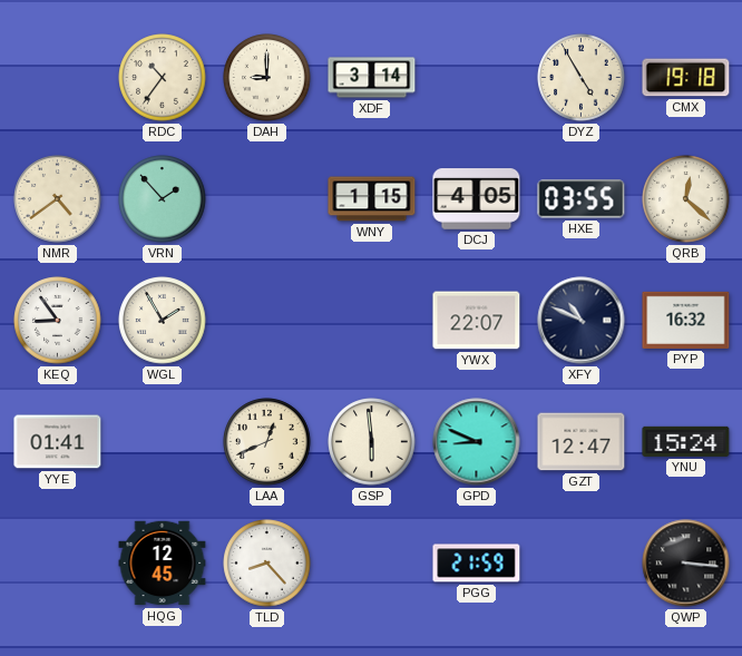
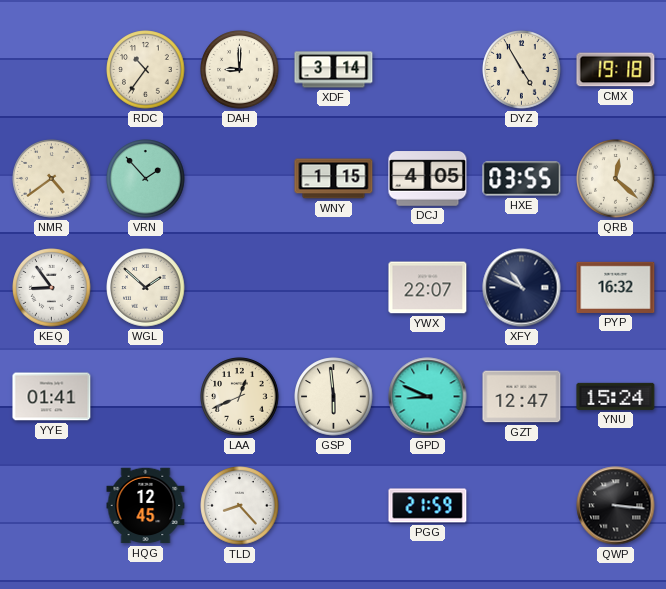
WGL: 1:55 -> 1:52 (146, 288)
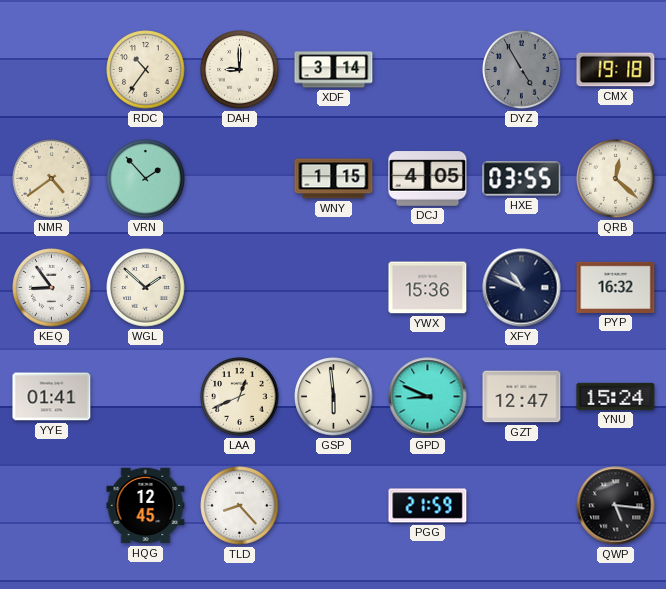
DYZ dial: cream -> grey (522, 70)
YWX: 22:07 -> 15:36 (428, 288)
QWP: 3:16 -> 5:16 (616, 506)
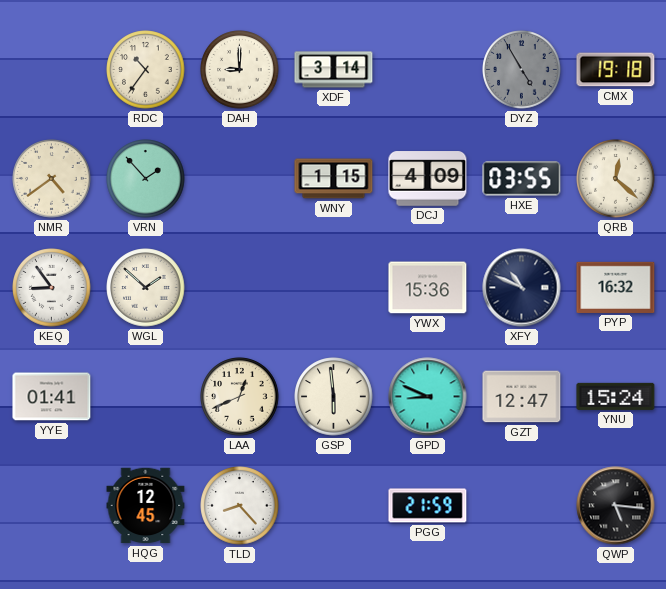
DCJ: 4:05 -> 4:09 (428, 179)
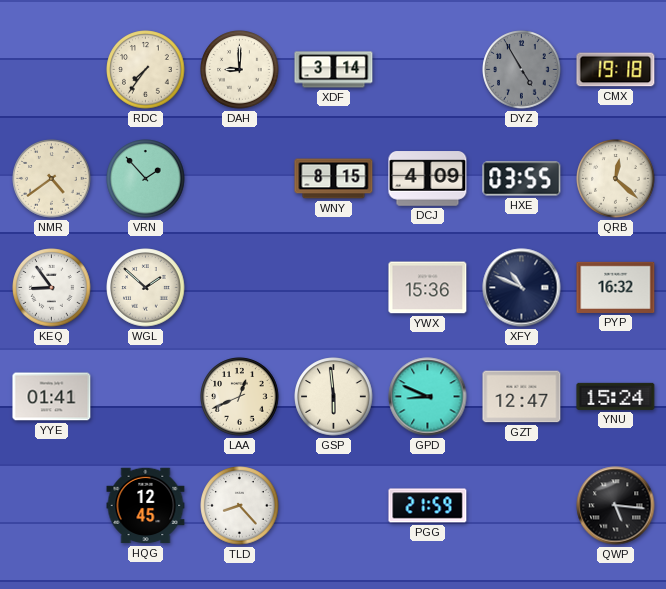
RDC: 10:36 -> 7:36 (146, 70)
WNY: 1:15 -> 8:15 (334, 179)
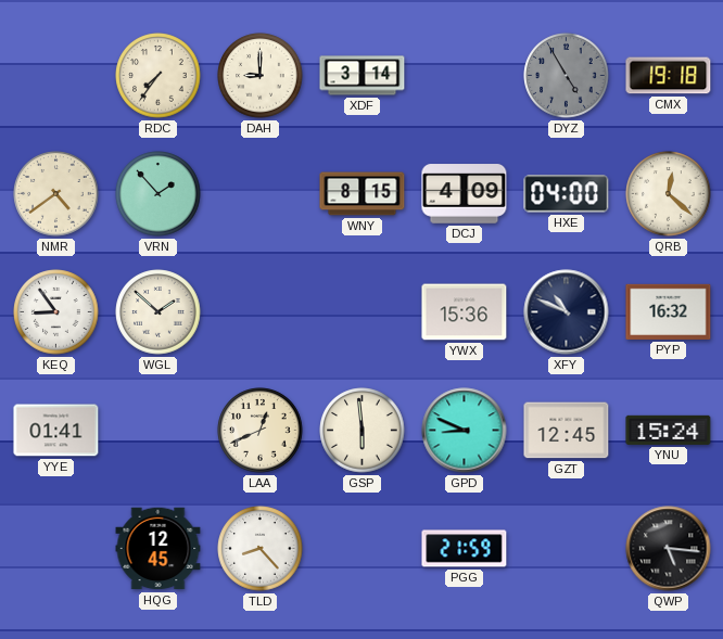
HXE: 03:55 -> 04:00 (567, 194)
GZT: 12:47 -> 12:45 (567, 431)
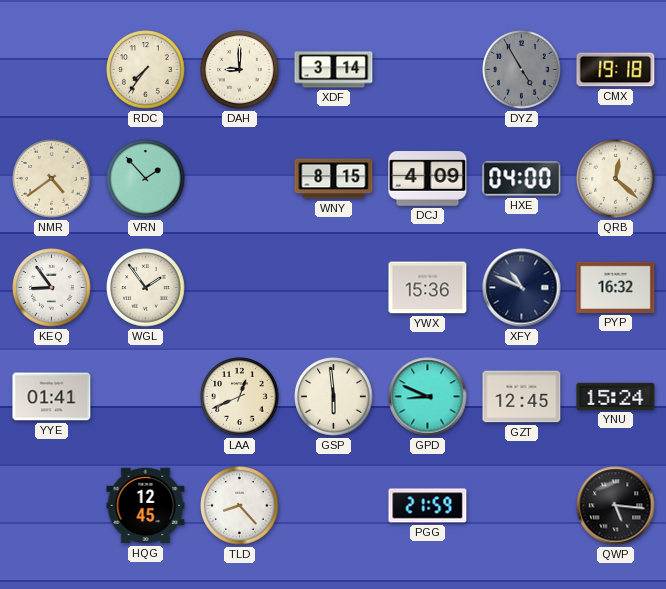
WGL: 1:52 -> 1:54 (146, 288)
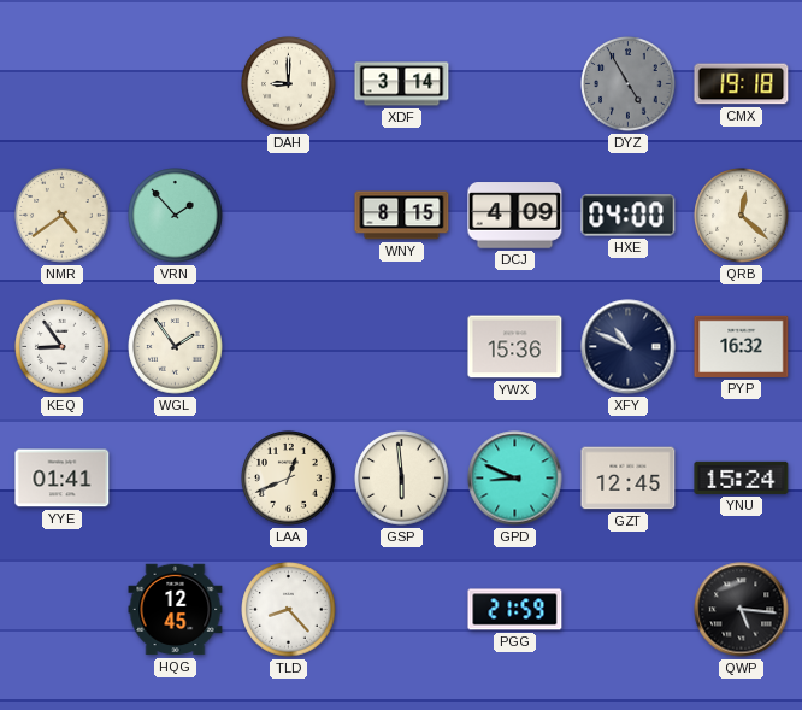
RDC: 7:36 -> none (146, 70)
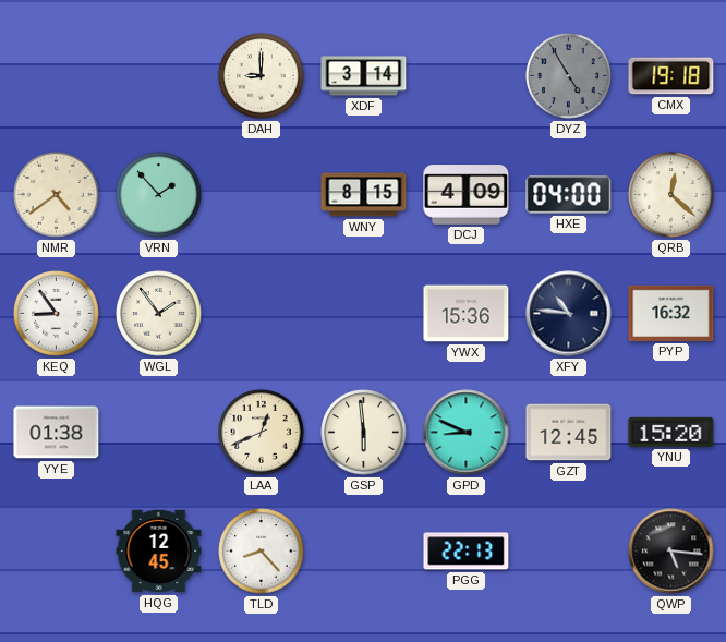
XFY: 10:49 -> 10:46 (569, 314)
YYE: 01:41 -> 01:38 (57, 433)
YNU: 15:24 -> 15:20 (671, 432)
PGG: 21:59 -> 22:13 (467, 552)
